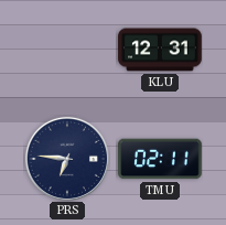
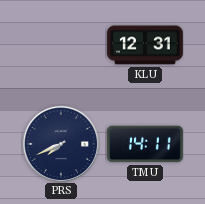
PRS: 6:46 -> 7:41 (60, 143)
TMU: 02:11 -> 14:11 (145, 144)
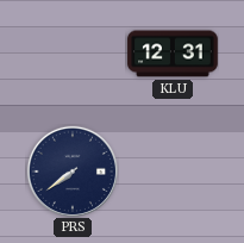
PRS: 7:41 -> 7:39 (71, 170)
TMU: 14:11 -> none (145, 144)
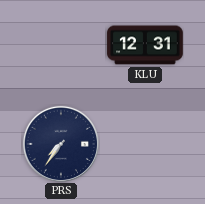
PRS: 7:39 -> 7:36 (60, 143)
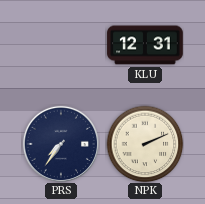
NPK: none -> 2:11 (145, 144)
